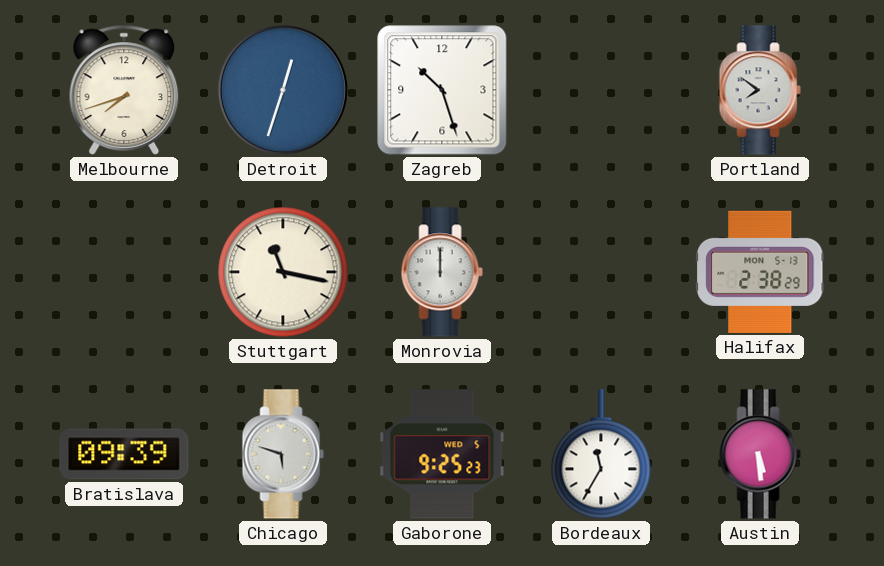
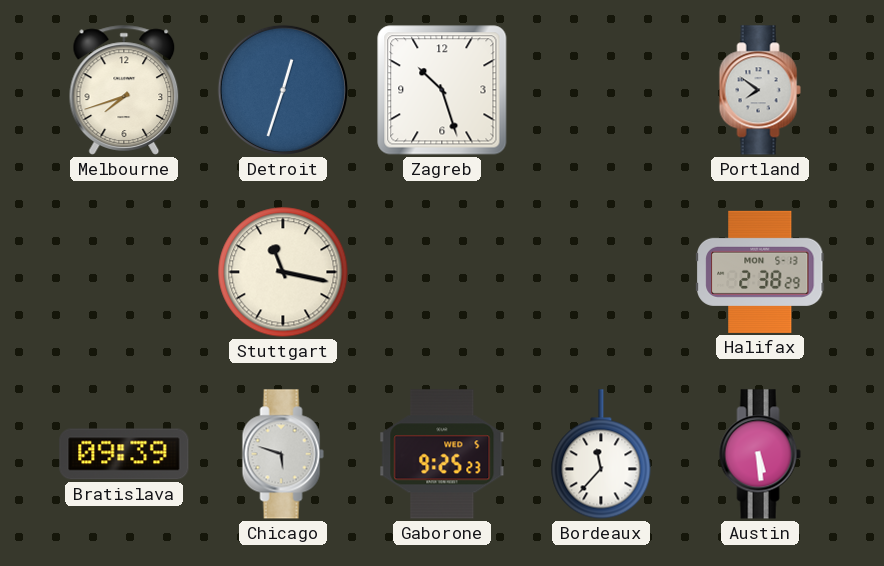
Monrovia: 12:00 -> none (442, 272)
Bordeaux: 11:35 -> 11:37 (601, 454)
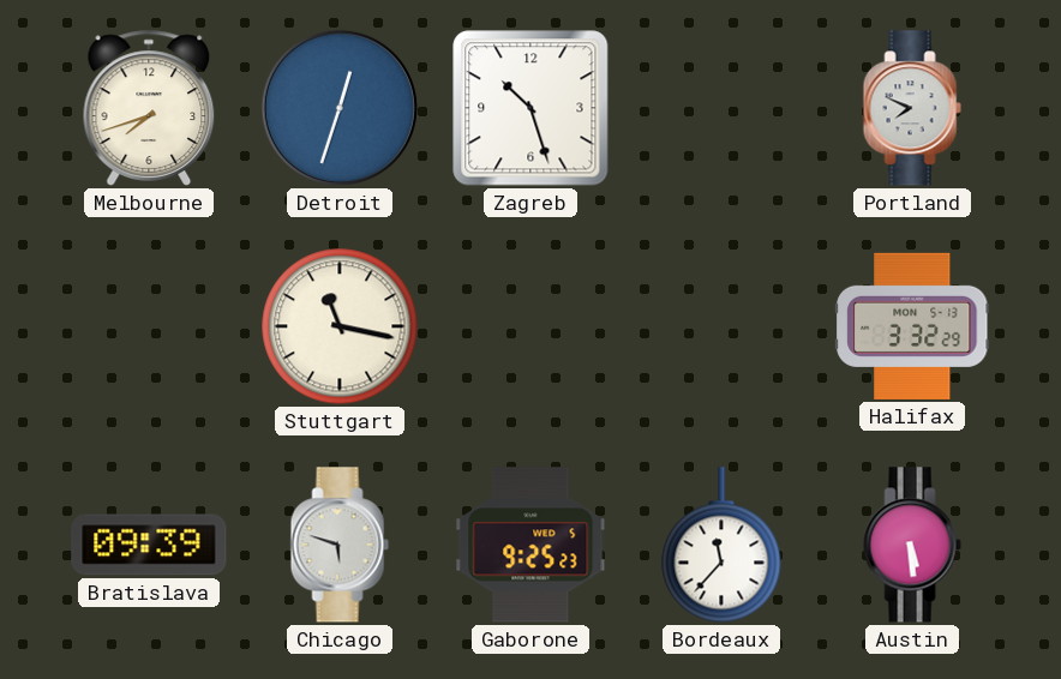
Portland: 7:51 -> 7:49 (912, 108)
Halifax: 2:38 -> 3:32 (913, 326)
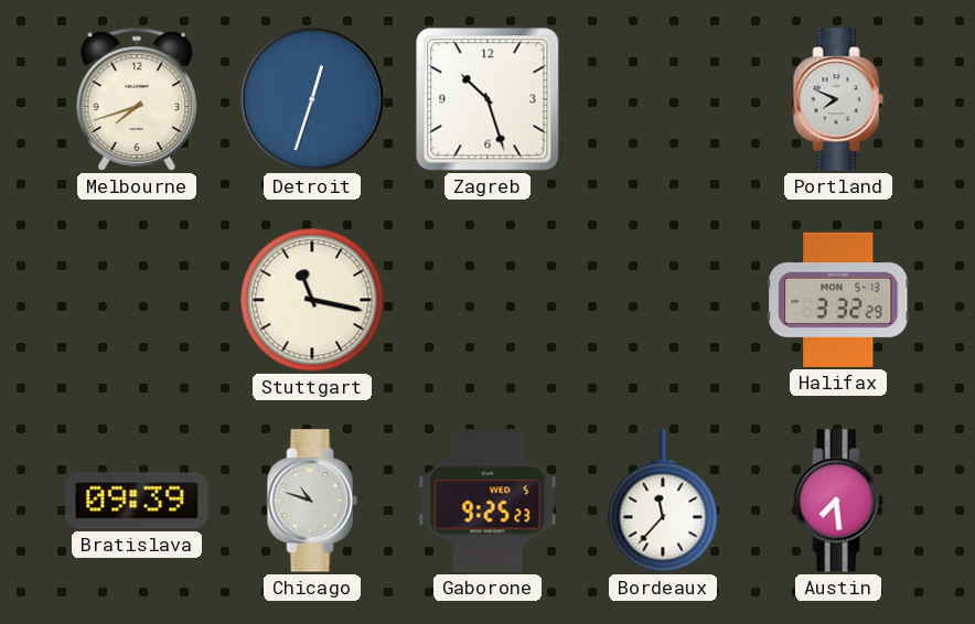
Chicago: 5:48 -> 10:48 (312, 501)
Austin: 5:29 -> 7:29 (838, 501)
